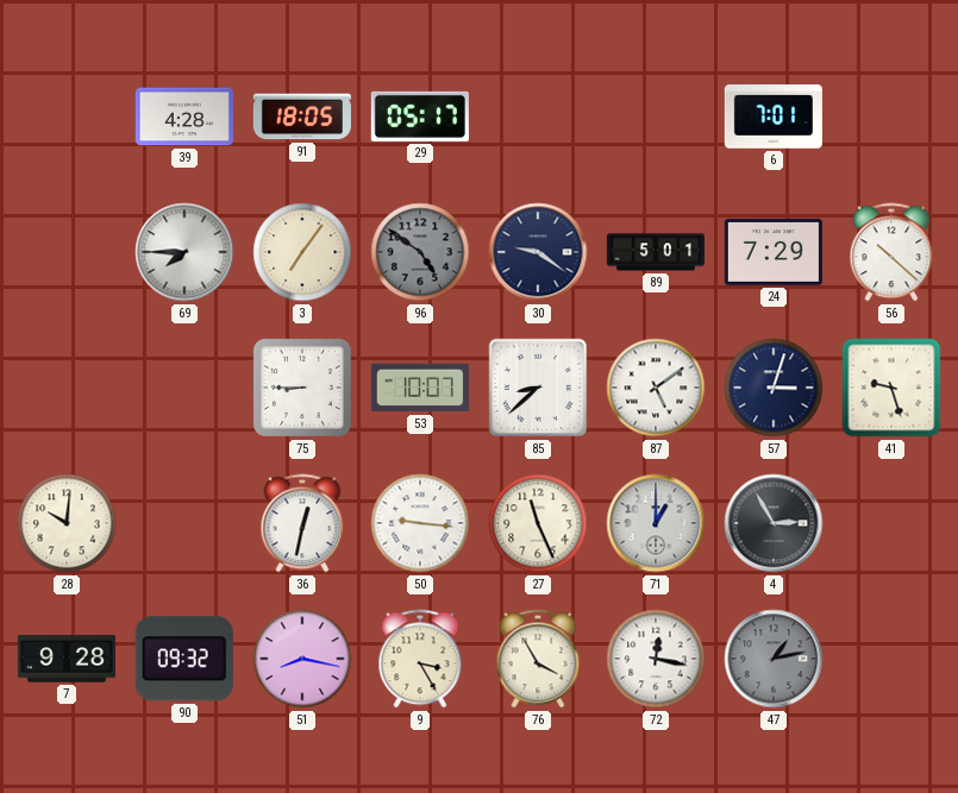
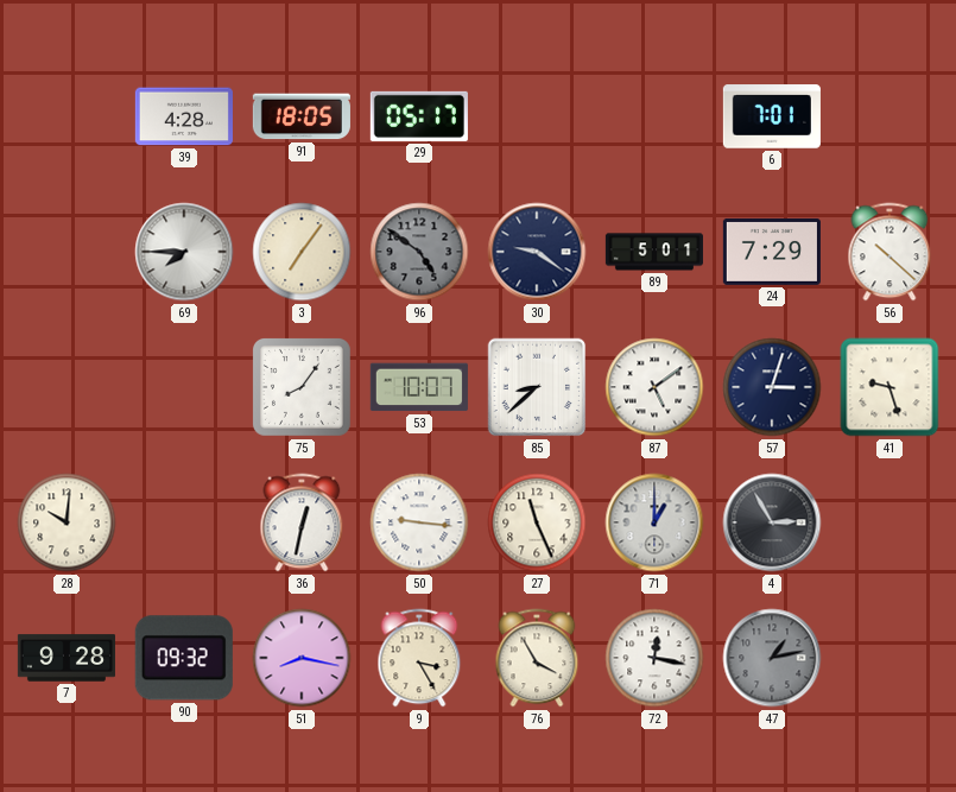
75: 8:45 -> 8:06 (302, 387)
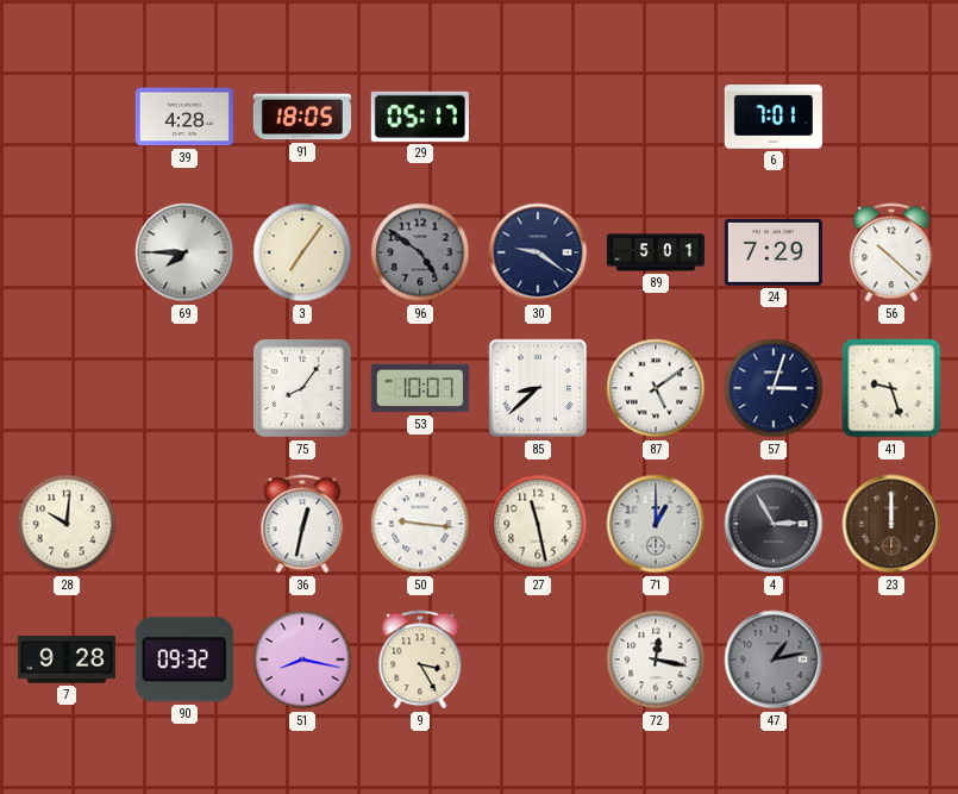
27: 11:26 -> 11:28 (538, 524)
23: none -> 12:00 (891, 524)
76: 3:55 -> none (537, 658)
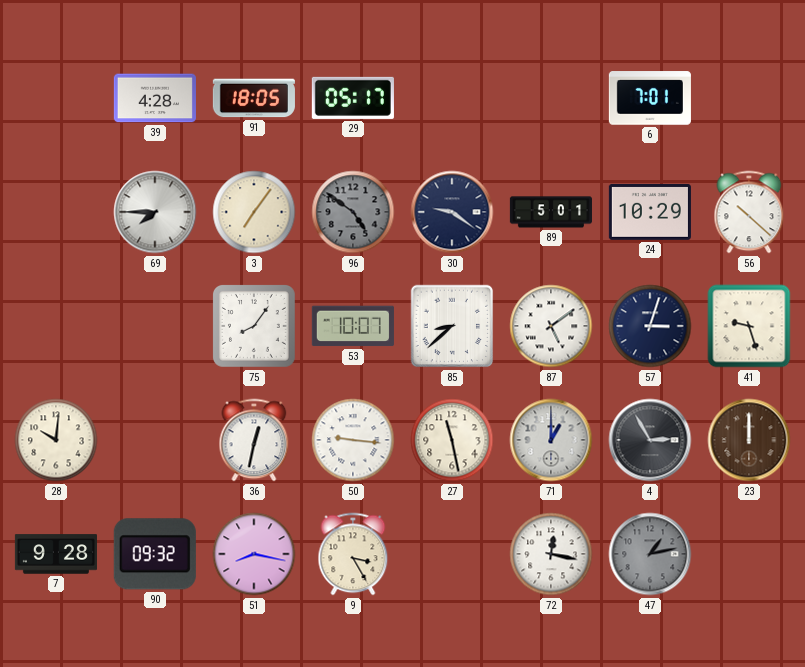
24: 7:29 -> 10:29 (650, 212)
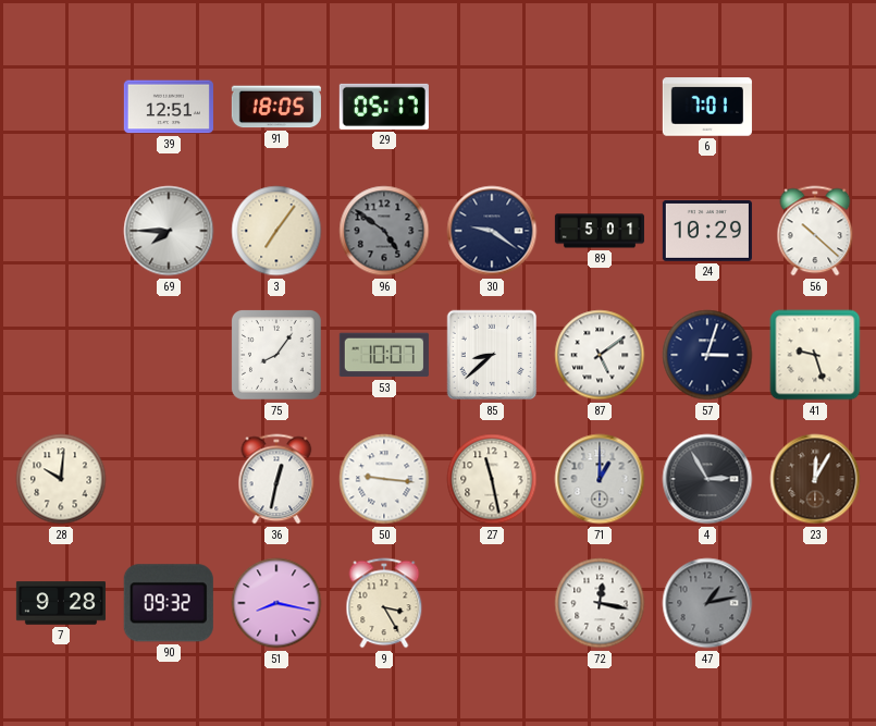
39: 4:28 -> 12:51 (169, 107)
23: 12:00 -> 12:05 (815, 479)
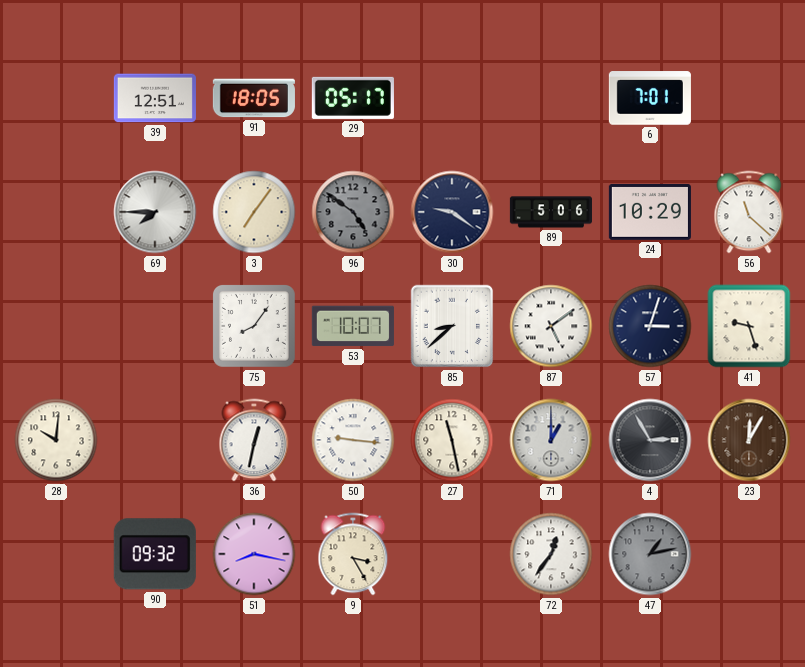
89: 5:01 -> 5:06 (551, 212)
56: 10:22 -> 11:22 (749, 212)
7: 9:28 -> none (61, 603)
72: 12:17 -> 12:36 (551, 554)
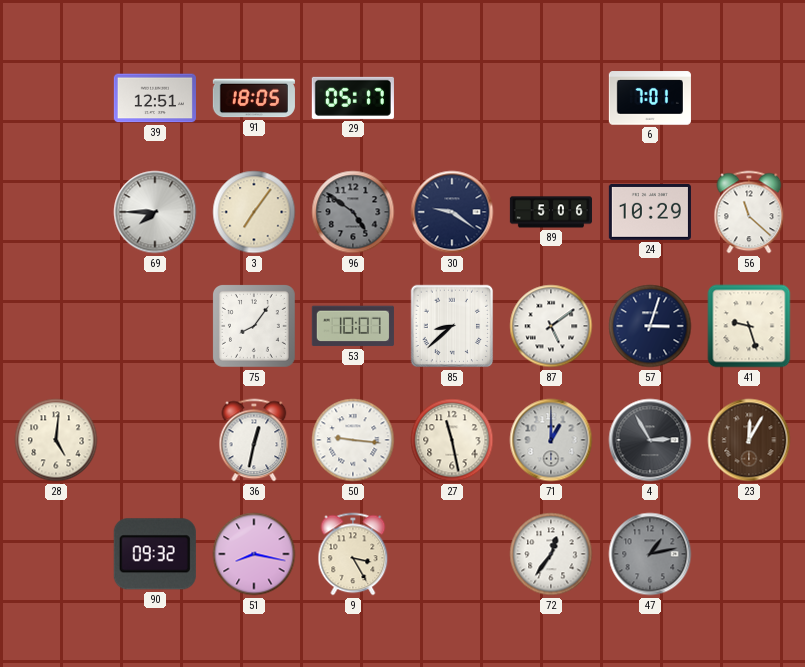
28: 10:01 -> 5:01 (56, 440)
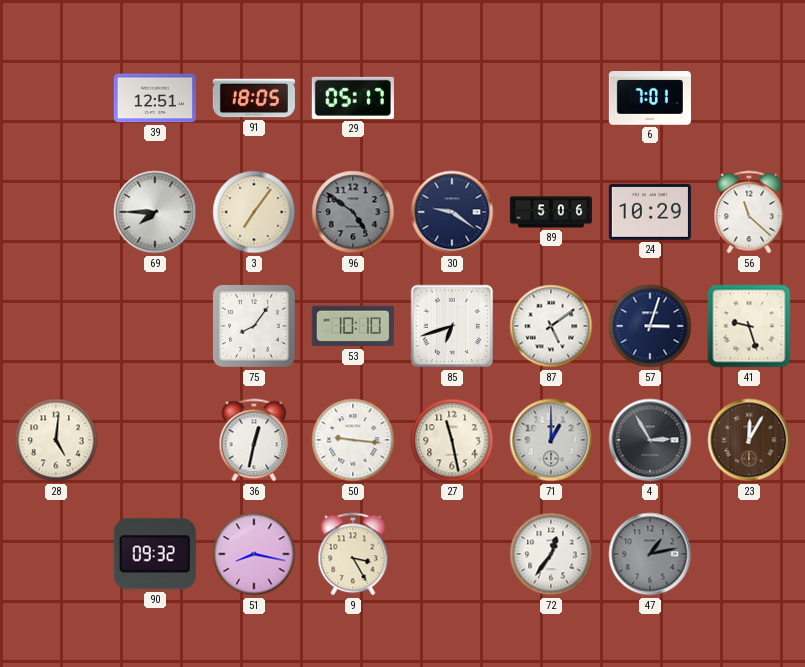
53: 10:07 -> 10:10 (353, 326)
85: 8:38 -> 6:42 (452, 326)
